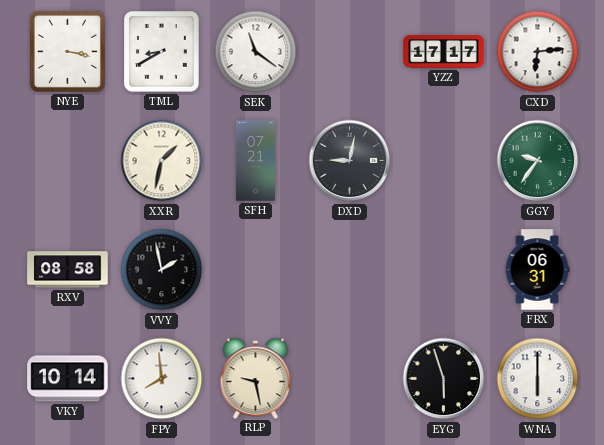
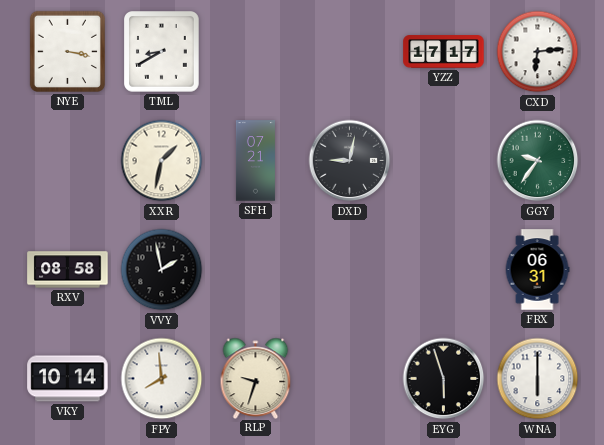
SEK: 11:21 -> none (256, 52)
RLP: 9:28 -> 9:33 (256, 378)
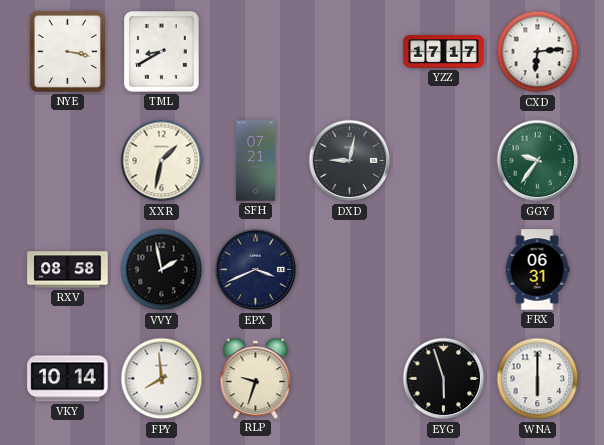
EPX: none -> 3:41 (256, 270)
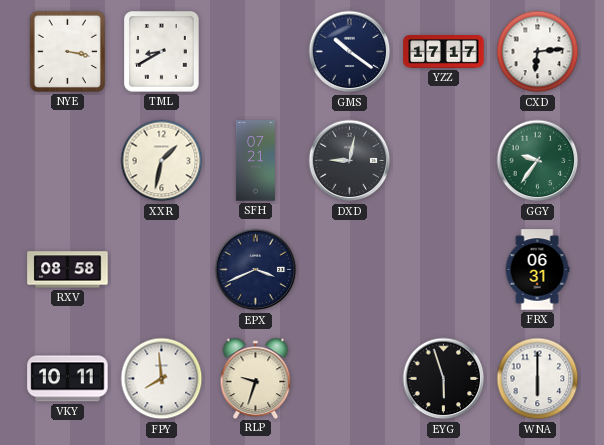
GMS: none -> 10:21 (350, 52)
VVY: 1:58 -> none (162, 270)
VKY: 10:14 -> 10:11 (68, 379)
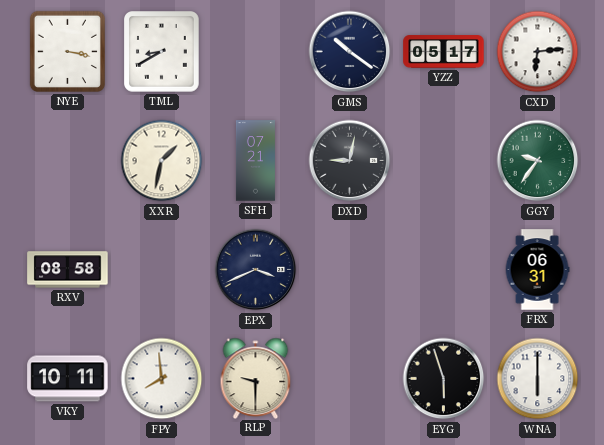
YZZ: 17:17 -> 05:17 (444, 52)
RLP: 9:33 -> 9:30 (256, 378)
